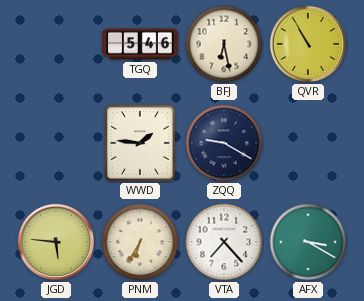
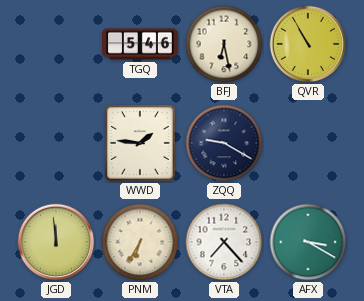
JGD: 5:46 -> 11:59 (56, 242)
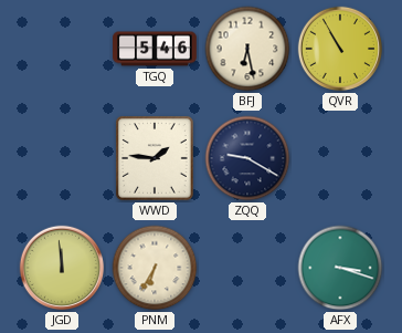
VTA: 7:23 -> none (224, 242)
AFX: 3:20 -> 3:18 (340, 268)
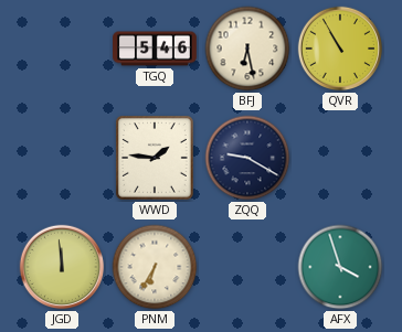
AFX: 3:18 -> 3:57 (340, 267)
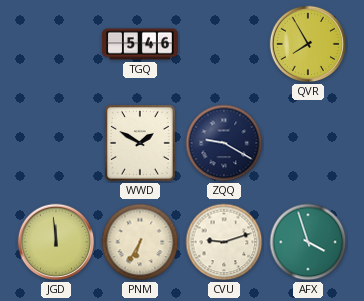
BFJ: 6:28 -> none (247, 49)
QVR: 10:55 -> 7:55 (308, 44)
WWD: 1:46 -> 1:50 (141, 144)
CVU: none -> 9:12 (224, 242)
